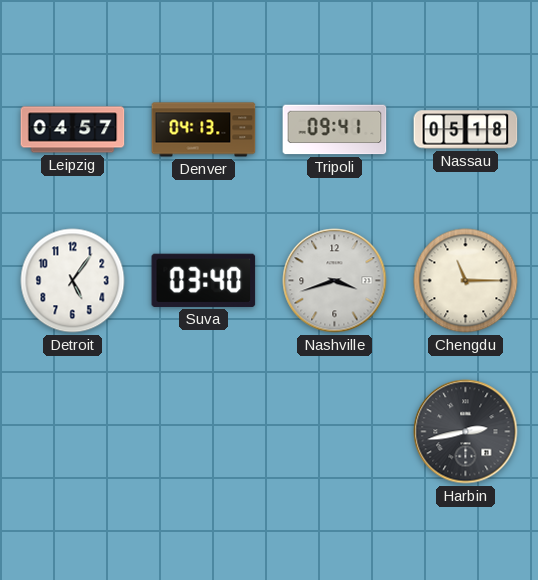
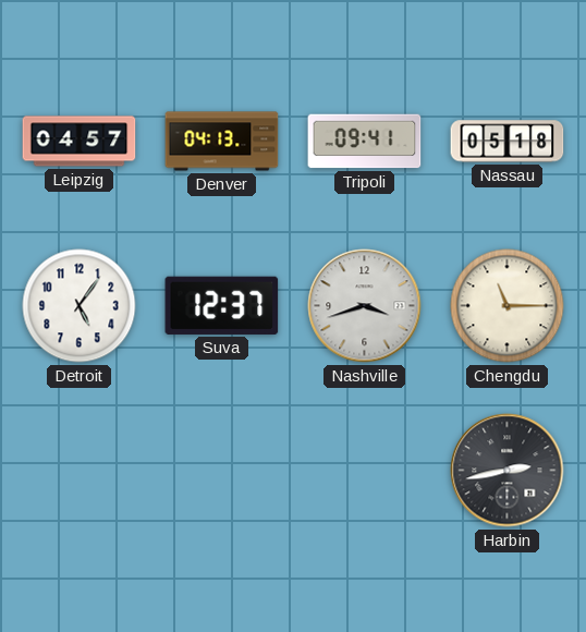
Suva: 03:40 -> 12:37 (222, 305)
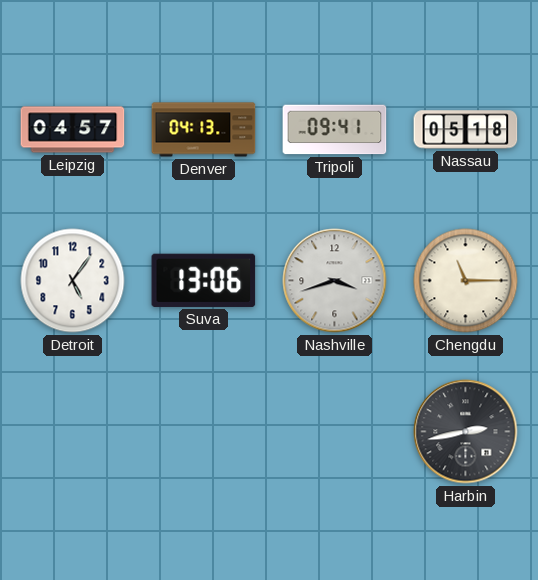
Suva: 12:37 -> 13:06 (204, 280)
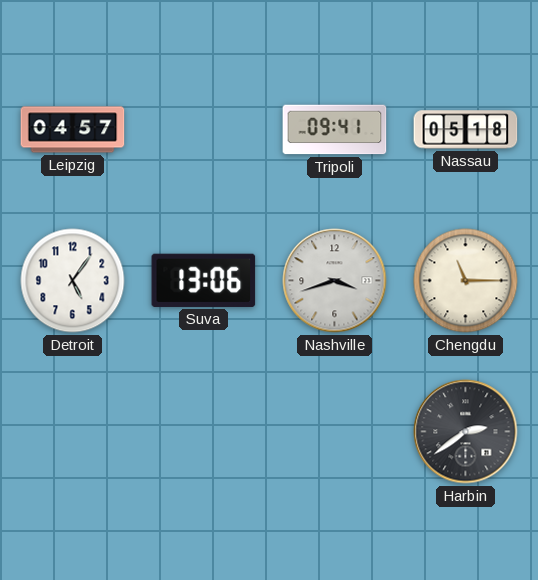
Denver: 04:13 -> none (204, 130)
Harbin: 2:43 -> 2:39 (466, 432)
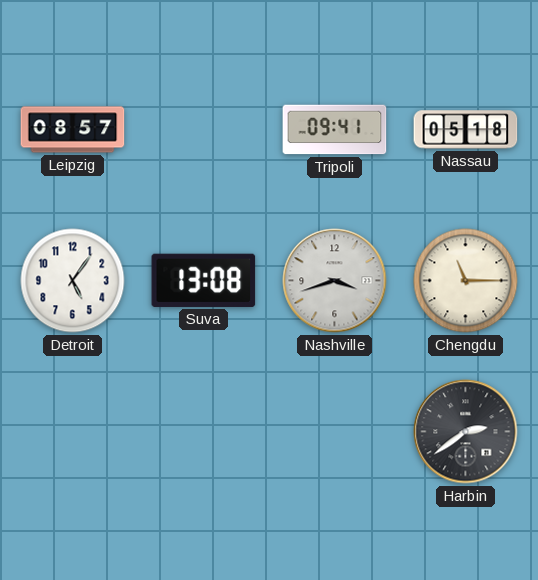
Leipzig: 04:57 -> 08:57 (73, 130)
Suva: 13:06 -> 13:08 (204, 280)
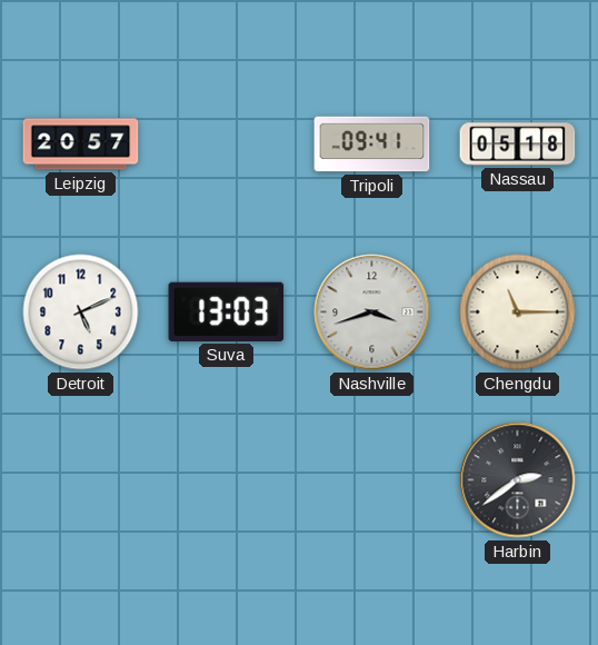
Leipzig: 08:57 -> 20:57 (81, 145)
Detroit: 5:06 -> 5:11 (81, 312)
Suva: 13:08 -> 13:03 (227, 311)
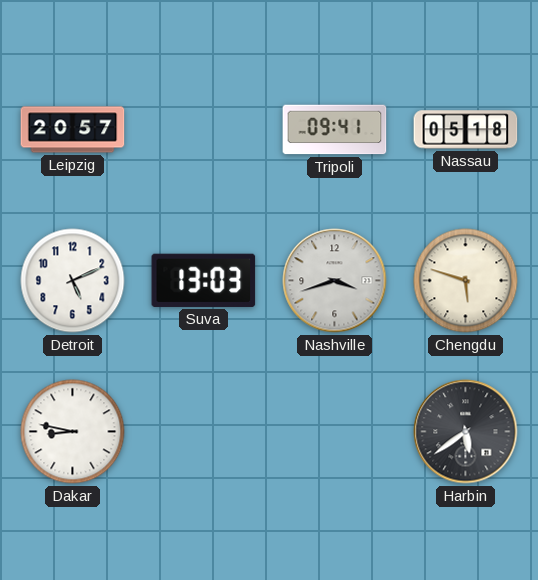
Chengdu: 11:15 -> 5:48 (466, 281)
Dakar: none -> 8:47 (73, 432)
Harbin: 2:39 -> 5:39 (466, 432)
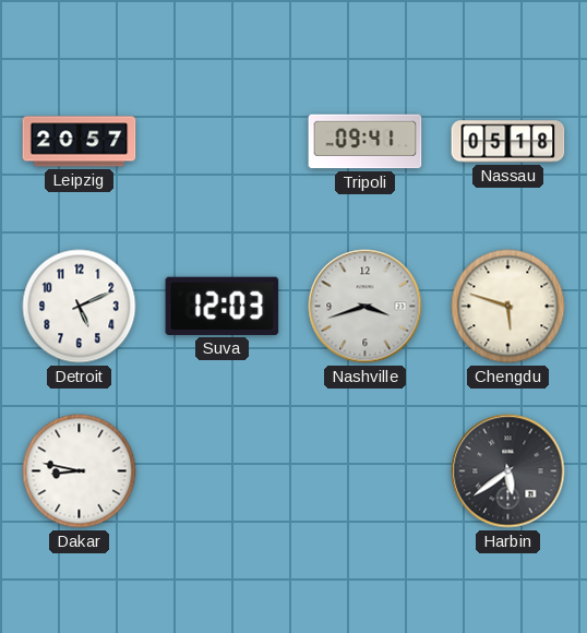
Suva: 13:03 -> 12:03 (223, 306)
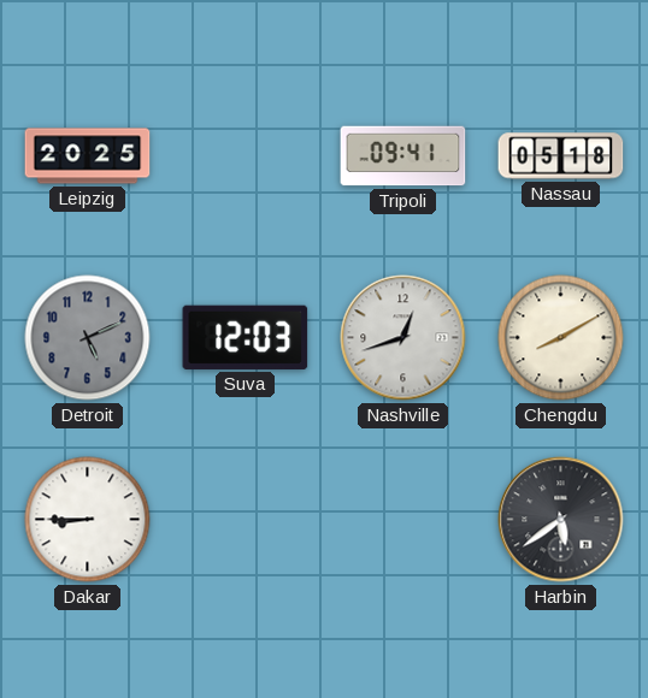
Leipzig: 20:57 -> 20:25 (88, 156)
Detroit dial: white -> grey (88, 338)
Nashville: 3:42 -> 12:42 (403, 338)
Chengdu: 5:48 -> 8:10 (561, 338)
Dakar: 8:47 -> 8:45 (88, 520)
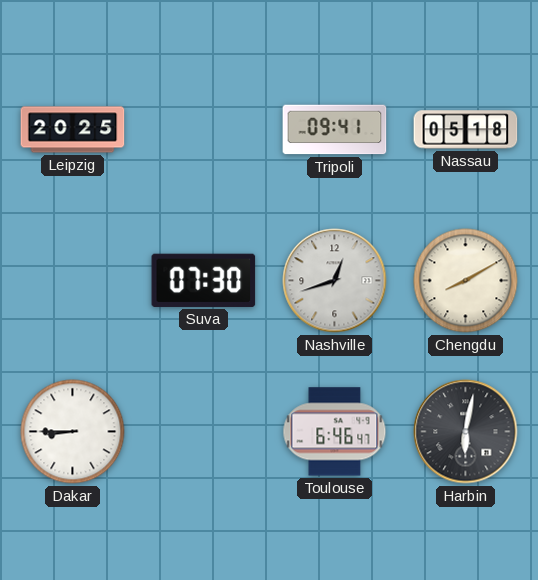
Detroit: 5:11 -> none (88, 338)
Suva: 12:03 -> 07:30 (204, 280)
Toulouse: none -> 6:46 (335, 432)
Harbin: 5:39 -> 6:02 (466, 432)
